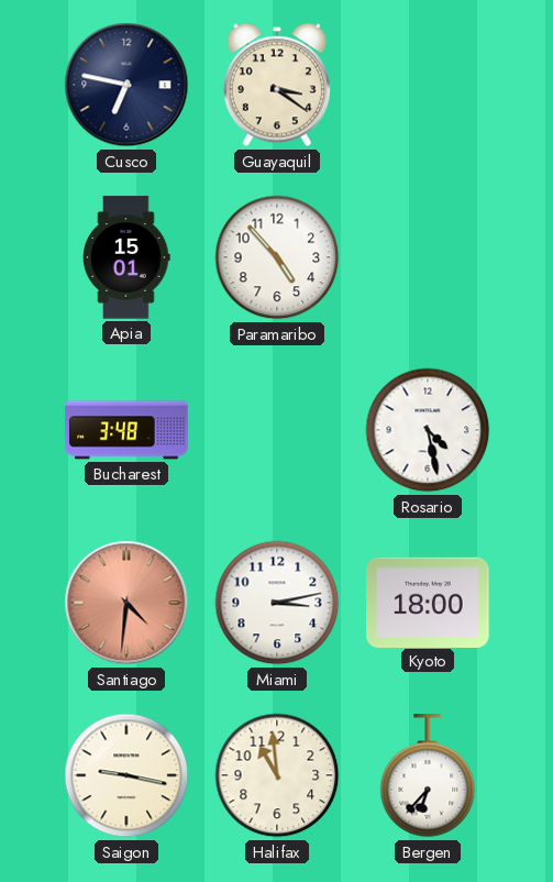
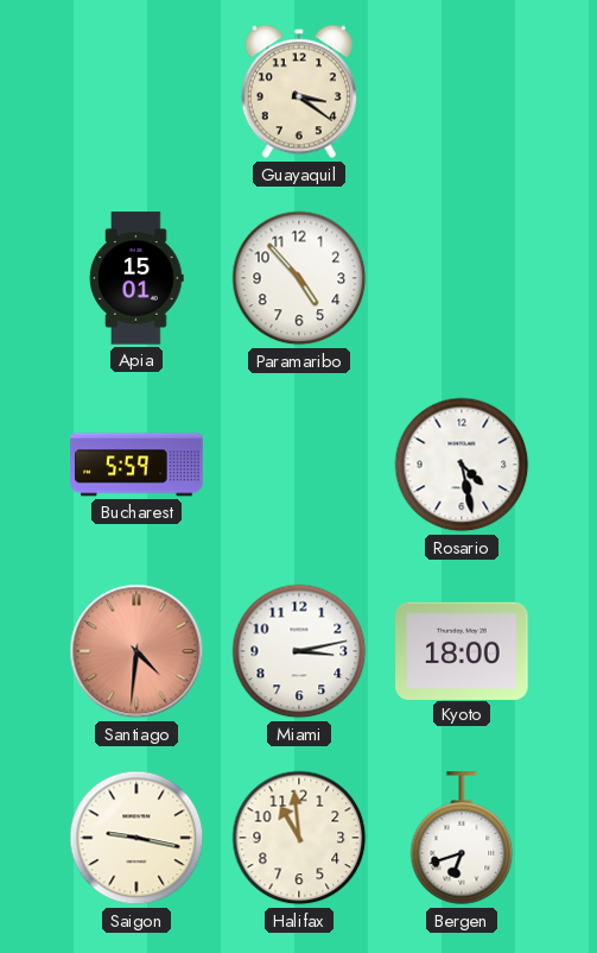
Cusco: 6:47 -> none (126, 85)
Bucharest: 3:48 -> 5:59 (136, 465)
Bergen: 6:37 -> 6:42 (462, 839)
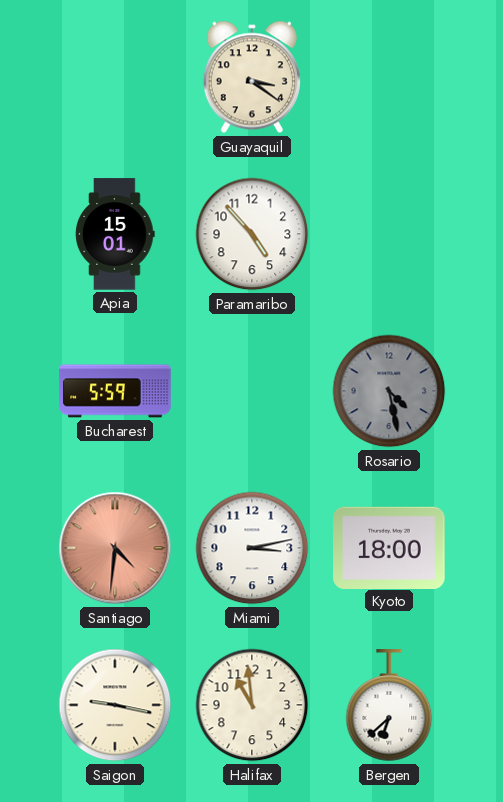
Rosario dial: white -> grey (389, 391)
Bergen: 6:42 -> 6:38 (389, 706)
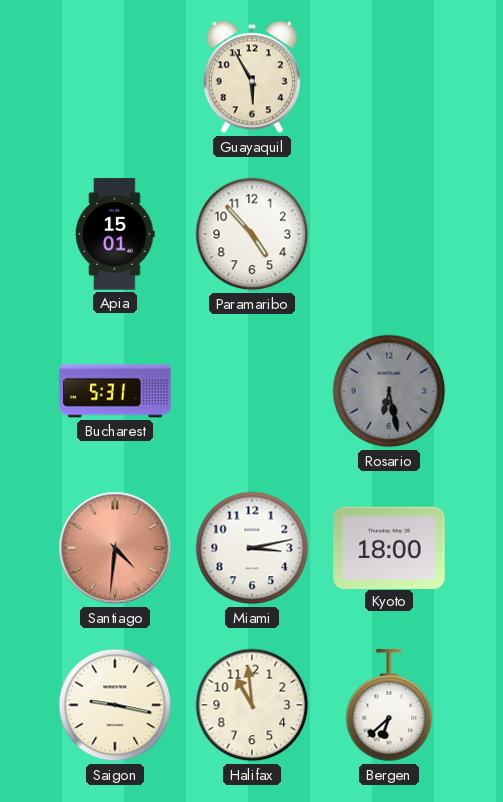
Guayaquil: 3:21 -> 5:55 (252, 77)
Bucharest: 5:59 -> 5:31 (115, 391)
Rosario: 4:28 -> 6:28 (389, 391)
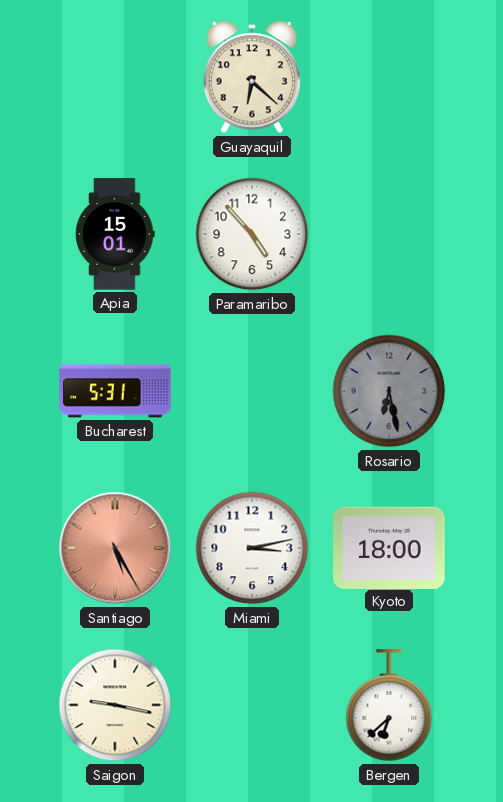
Guayaquil: 5:55 -> 6:22 (252, 77)
Santiago: 4:31 -> 5:25 (115, 548)
Halifax: 10:59 -> none (252, 705)
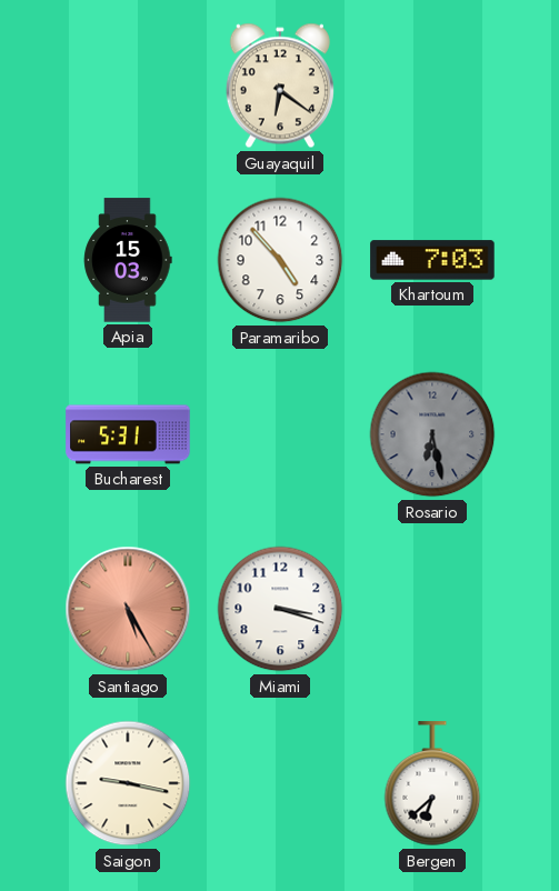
Guayaquil: 6:22 -> 6:21 (280, 86)
Apia: 15:01 -> 15:03 (128, 260)
Khartoum: none -> 7:03 (432, 260)
Miami: 3:13 -> 3:18 (280, 609)
Kyoto: 18:00 -> none (389, 547)
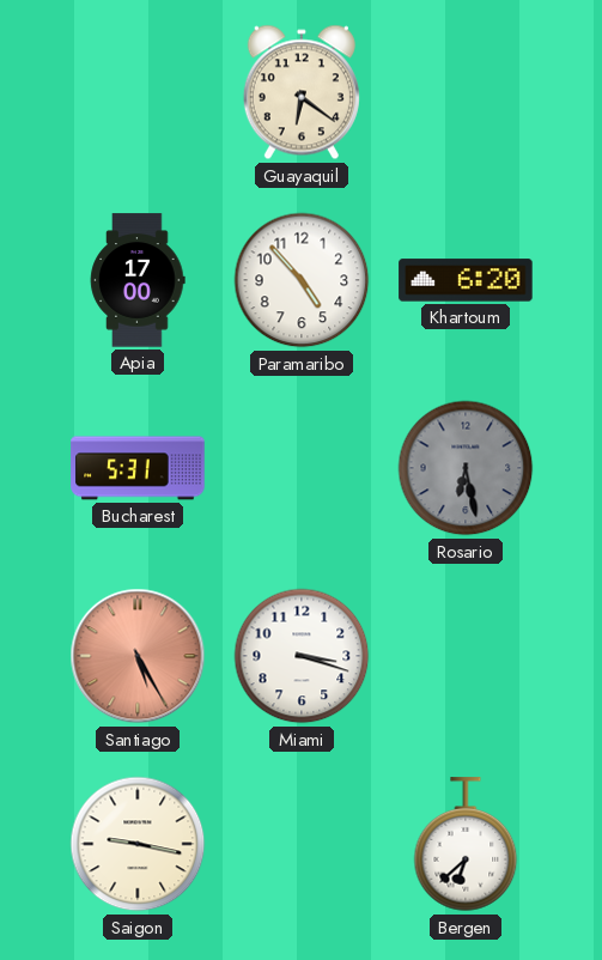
Apia: 15:03 -> 17:00 (138, 280)
Khartoum: 7:03 -> 6:20 (466, 280)
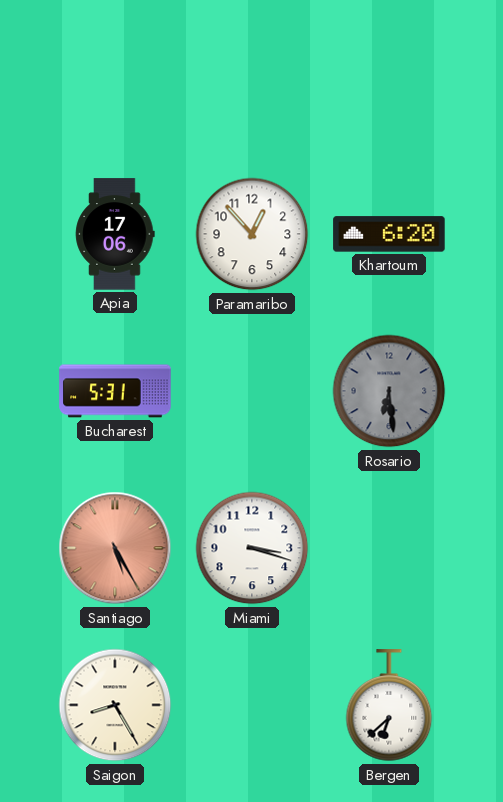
Guayaquil: 6:21 -> none (302, 92)
Apia: 17:00 -> 17:06 (115, 234)
Paramaribo: 4:53 -> 12:53 (252, 234)
Rosario: 6:28 -> 6:29 (389, 391)
Saigon: 9:17 -> 8:25 (115, 705)
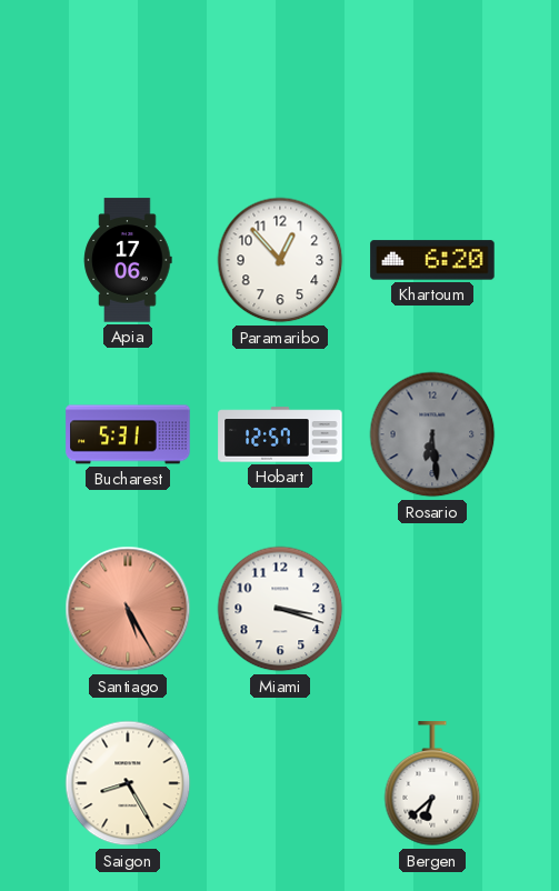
Hobart: none -> 12:57 (280, 434)
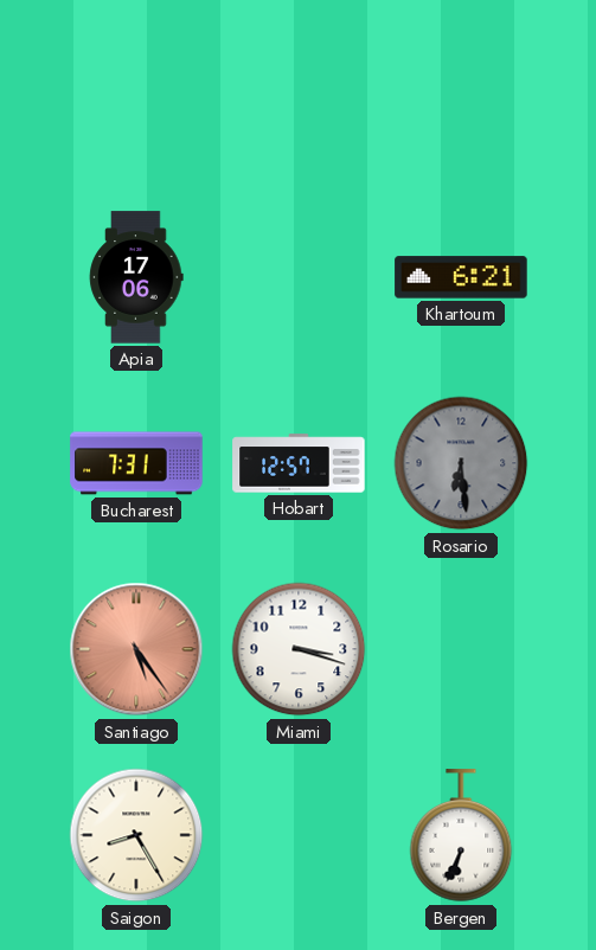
Paramaribo: 12:53 -> none (280, 260)
Khartoum: 6:20 -> 6:21 (461, 277)
Bucharest: 5:31 -> 7:31 (136, 463)
Santiago: 5:25 -> 5:24 (136, 649)
Bergen: 6:38 -> 6:34 (461, 836)
